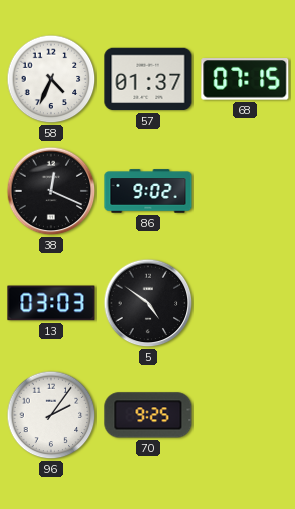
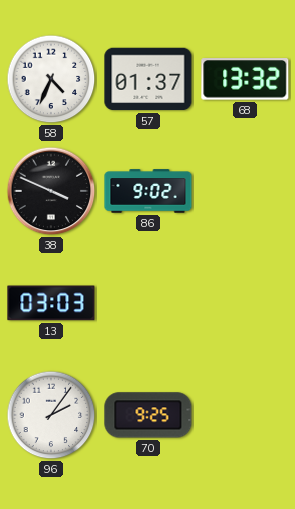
68: 07:15 -> 13:32 (245, 79)
38: 12:19 -> 3:49 (51, 191)
5: 4:51 -> none (148, 303)
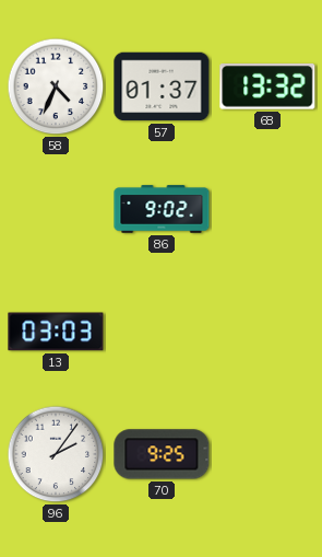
38: 3:49 -> none (51, 191)
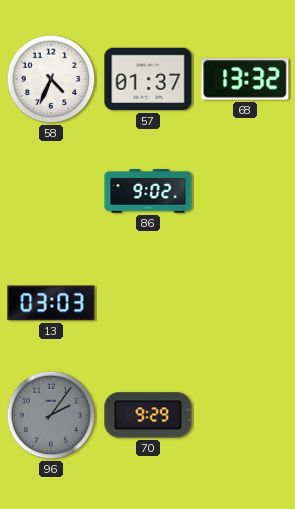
96 dial: white -> grey (51, 415)
70: 9:25 -> 9:29 (148, 415)
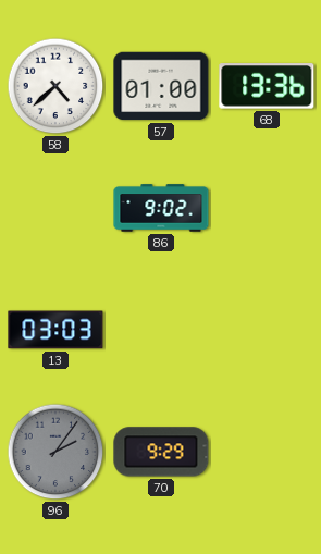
58: 4:34 -> 4:38 (55, 86)
57: 01:37 -> 01:00 (161, 86)
68: 13:32 -> 13:36 (267, 86)
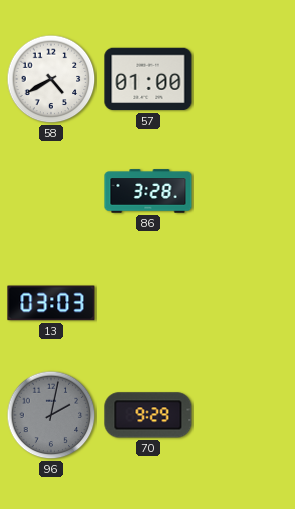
58: 4:38 -> 4:40 (51, 79)
68: 13:36 -> none (267, 86)
86: 9:02 -> 3:28 (148, 191)
96: 2:06 -> 2:02 (51, 415)
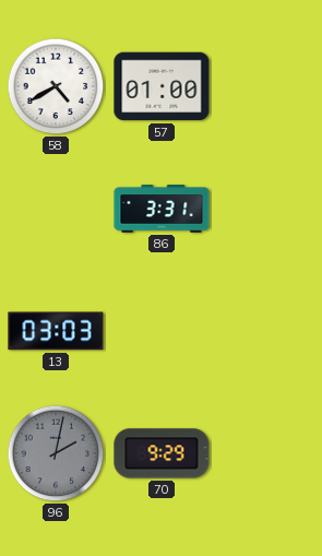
86: 3:28 -> 3:31 (162, 209)
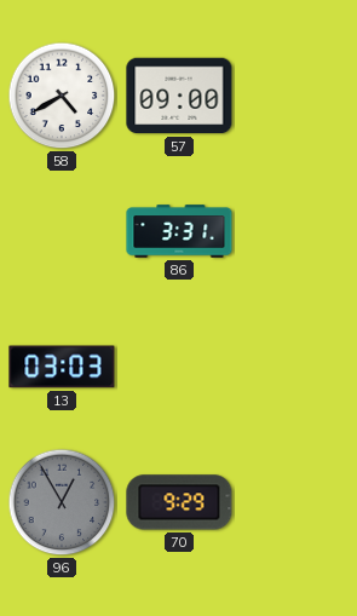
57: 01:00 -> 09:00 (179, 96)
96: 2:02 -> 12:55 (62, 502)
